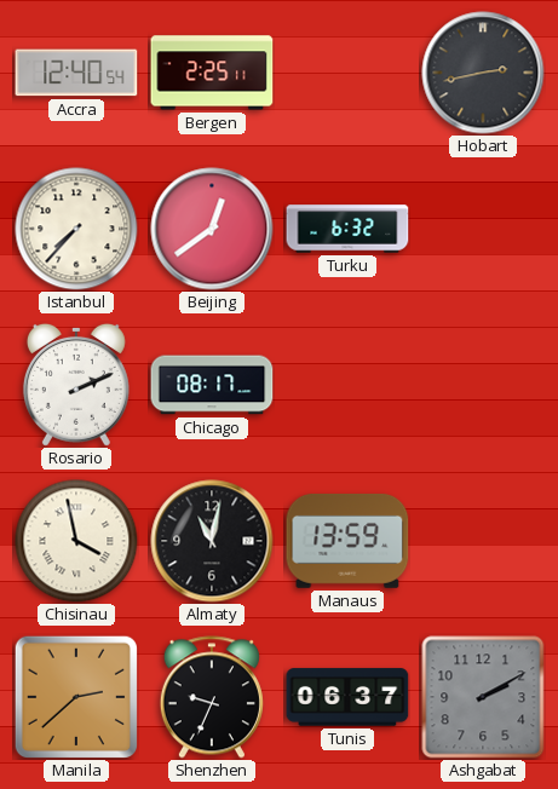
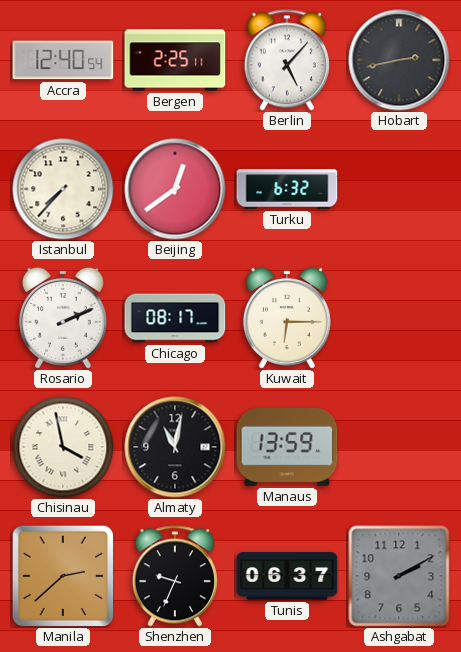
Berlin: none -> 5:07 (287, 60)
Kuwait: none -> 6:15 (287, 318)
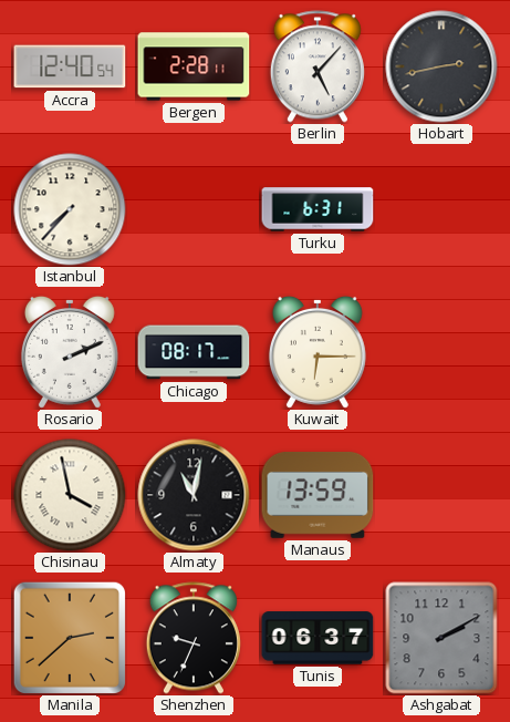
Bergen: 2:25 -> 2:28 (194, 66)
Beijing: 12:39 -> none (175, 189)
Turku: 6:32 -> 6:31 (318, 209)
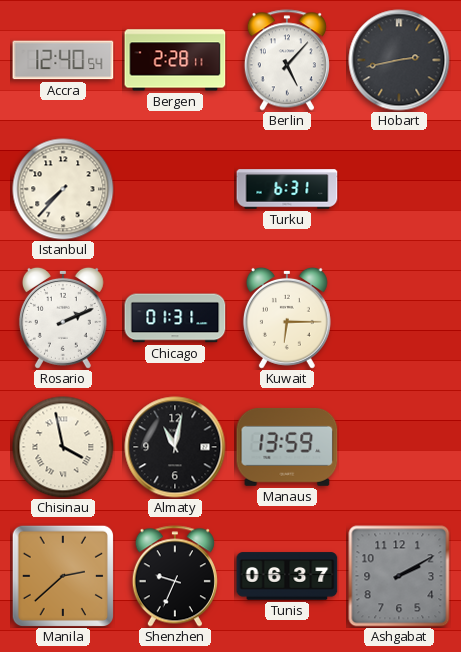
Chicago: 08:17 -> 01:31 (175, 318)
